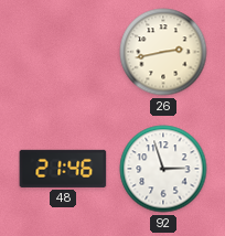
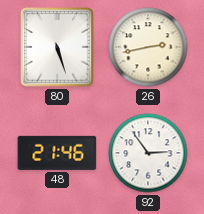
80: none -> 5:27 (57, 47)
92: 2:57 -> 2:54 (148, 153)
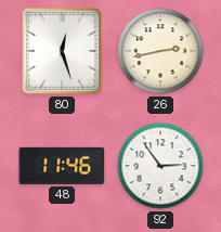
80: 5:27 -> 12:27 (62, 51)
48: 21:46 -> 11:46 (62, 166)
